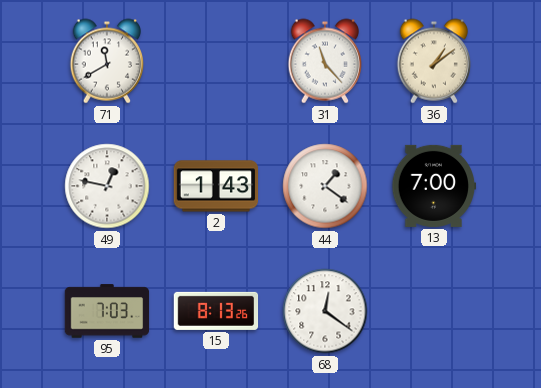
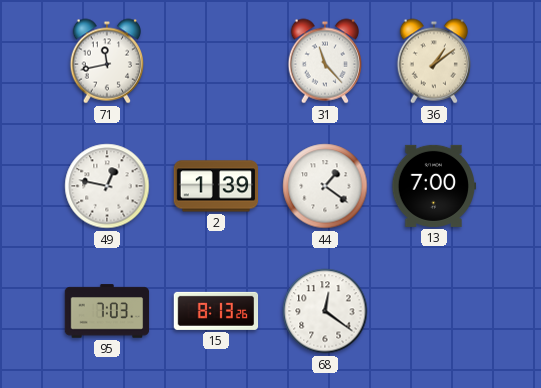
71: 11:40 -> 11:43 (106, 61)
2: 1:43 -> 1:39 (216, 186)
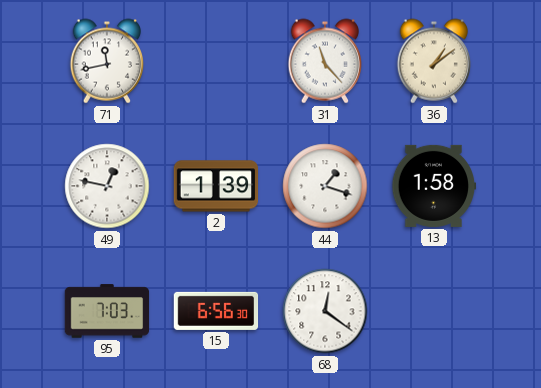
44: 1:21 -> 1:18 (325, 186)
13: 7:00 -> 1:58 (434, 186)
15: 8:13 -> 6:56 (216, 311)
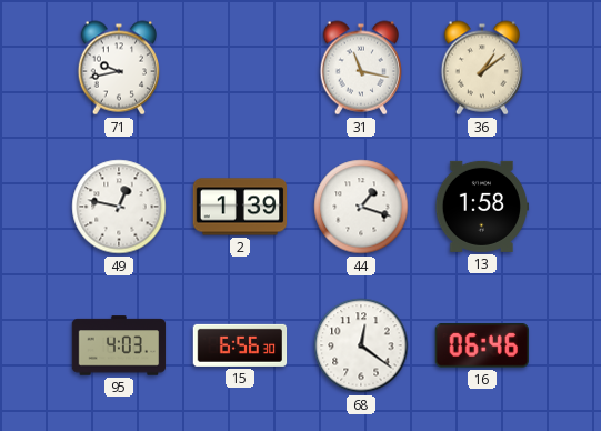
71: 11:43 -> 9:43 (118, 68)
31: 11:23 -> 11:17 (360, 68)
95: 7:03 -> 4:03 (119, 345)
16: none -> 06:46 (482, 345)
